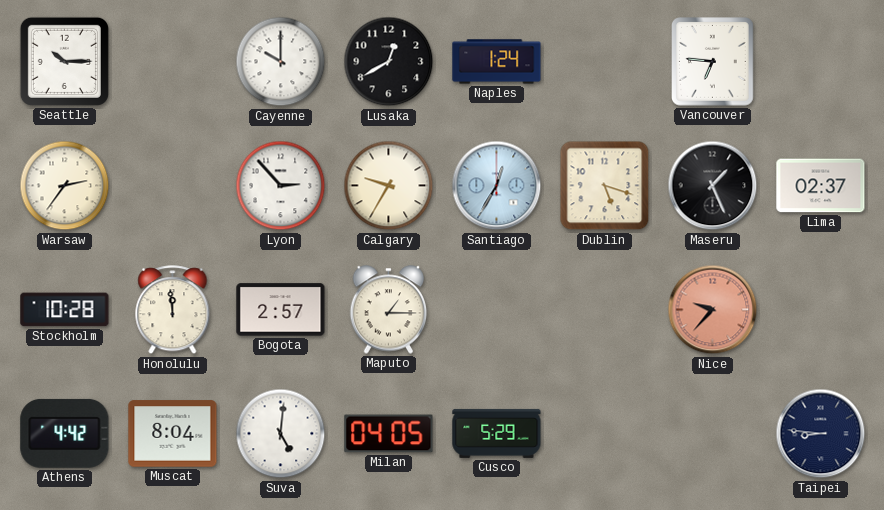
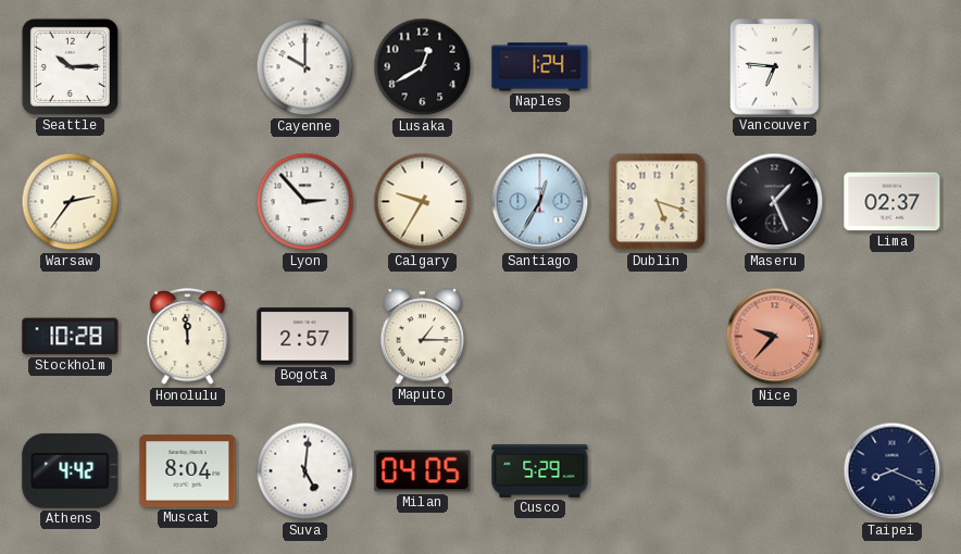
Taipei: 8:46 -> 8:19 (893, 471)
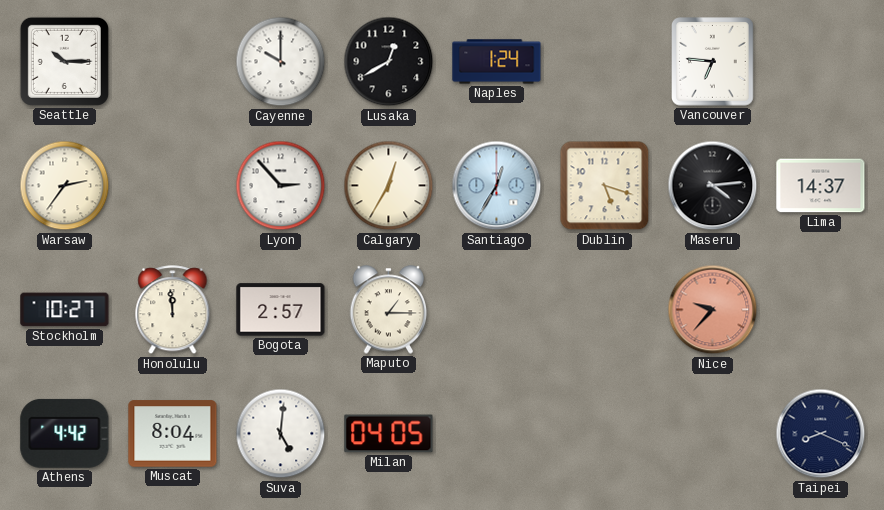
Calgary: 9:35 -> 12:35 (389, 186)
Maseru: 1:26 -> 4:14 (713, 186)
Lima: 02:37 -> 14:37 (821, 186)
Stockholm: 10:28 -> 10:27 (65, 310)
Cusco: 5:29 -> none (540, 470)
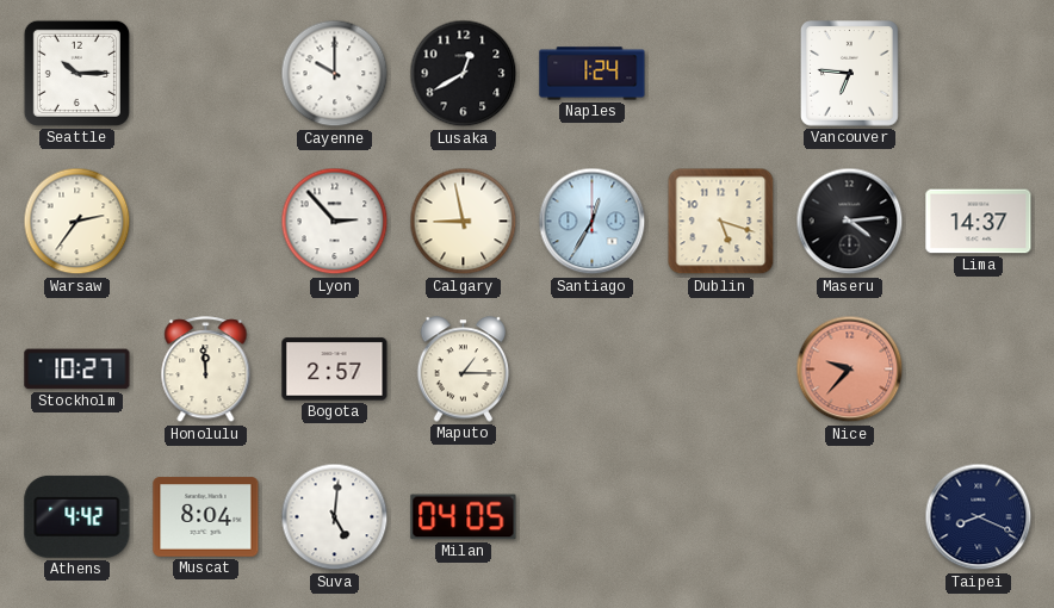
Calgary: 12:35 -> 8:58 (464, 222)
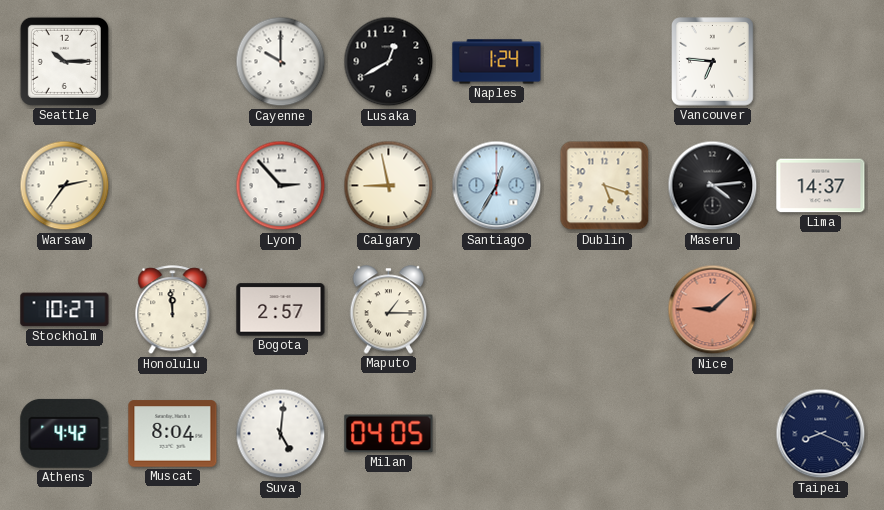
Nice: 9:37 -> 9:08 (713, 310)
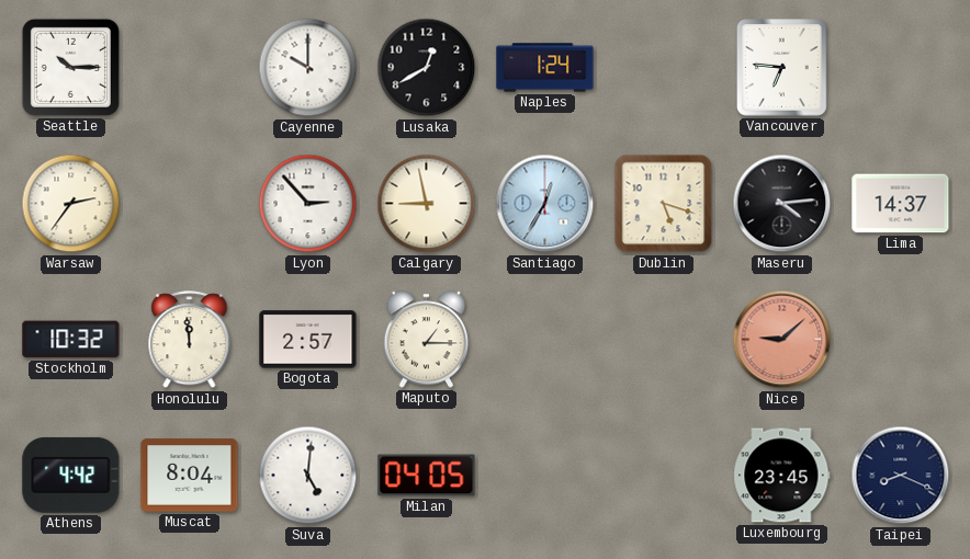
Stockholm: 10:27 -> 10:32 (71, 340)
Luxembourg: none -> 23:45 (782, 476)
